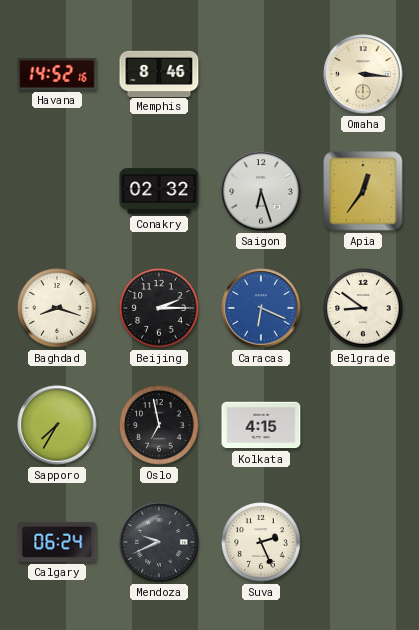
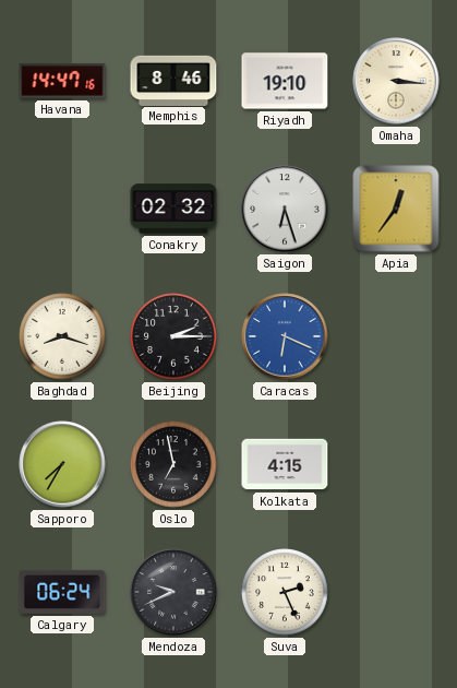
Havana: 14:52 -> 14:47 (62, 81)
Riyadh: none -> 19:10 (285, 81)
Belgrade: 8:51 -> none (363, 308)
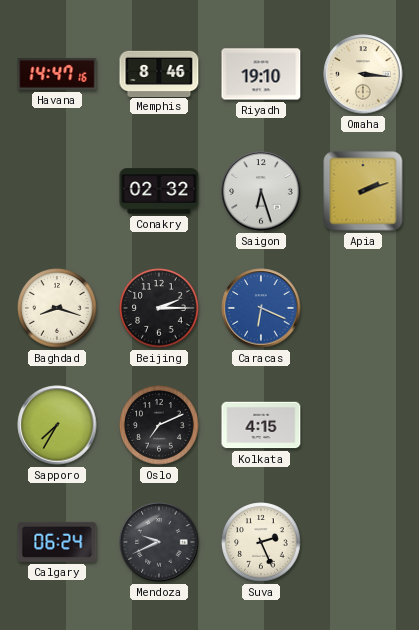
Apia: 12:36 -> 2:12 (363, 191)
Oslo: 6:58 -> 7:11 (159, 425)
